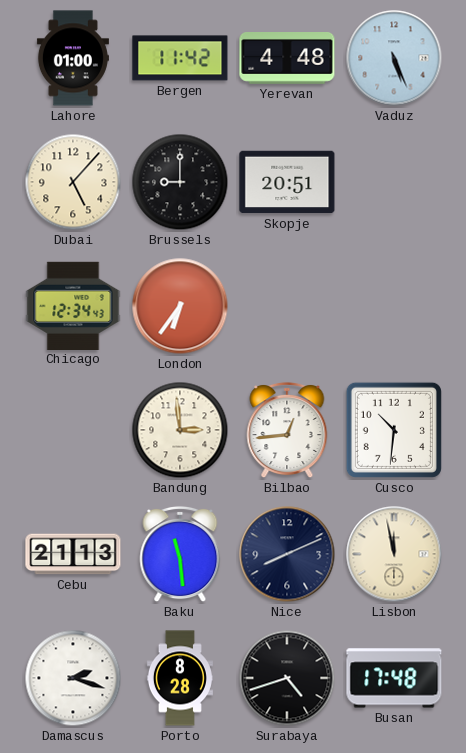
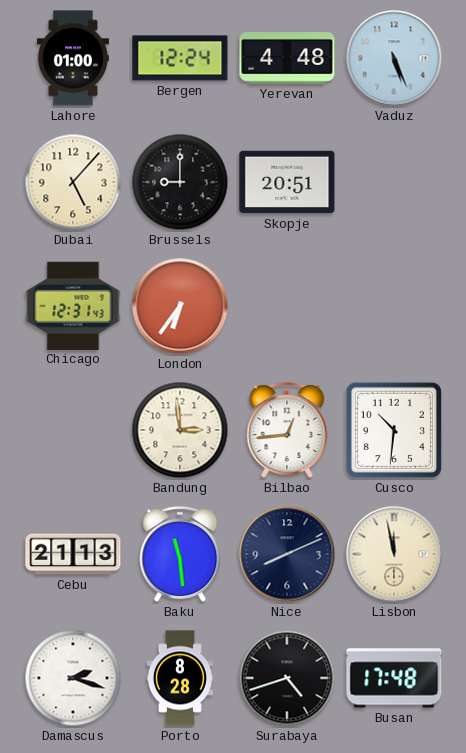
Bergen: 11:42 -> 12:24 (180, 58)
Chicago: 12:34 -> 12:31 (73, 305)
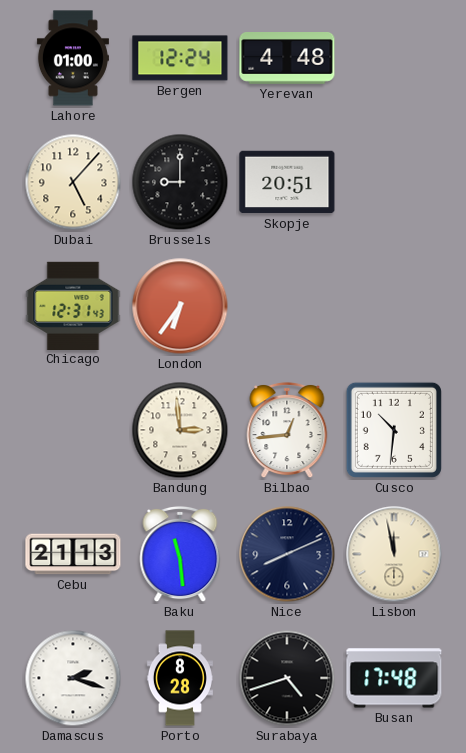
Vaduz: 5:26 -> none (394, 58)
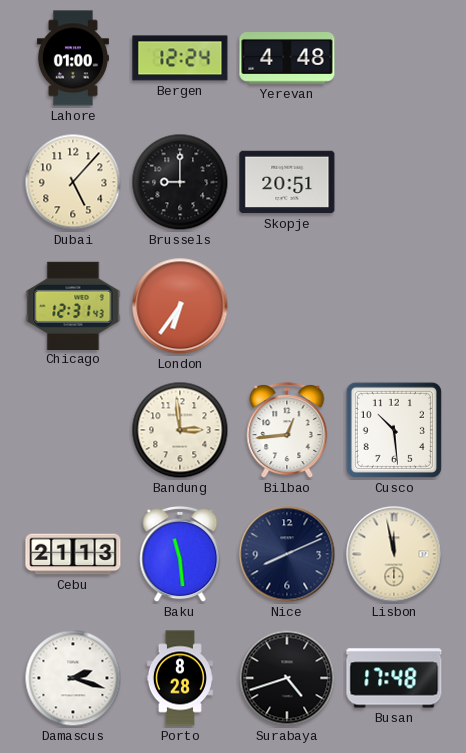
Cusco: 10:31 -> 10:29 (394, 430)
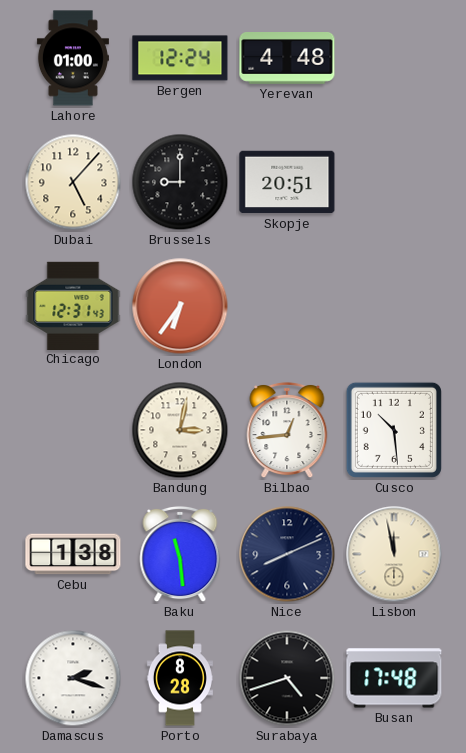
Bandung: 2:59 -> 3:02 (180, 430)
Cebu: 21:13 -> 1:38 (73, 554)
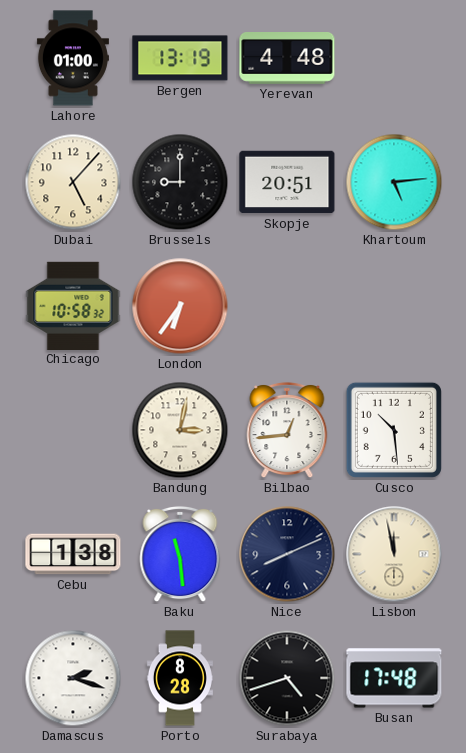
Bergen: 12:24 -> 13:19 (180, 58)
Khartoum: none -> 5:14 (394, 182)
Chicago: 12:31 -> 10:58 (73, 305)
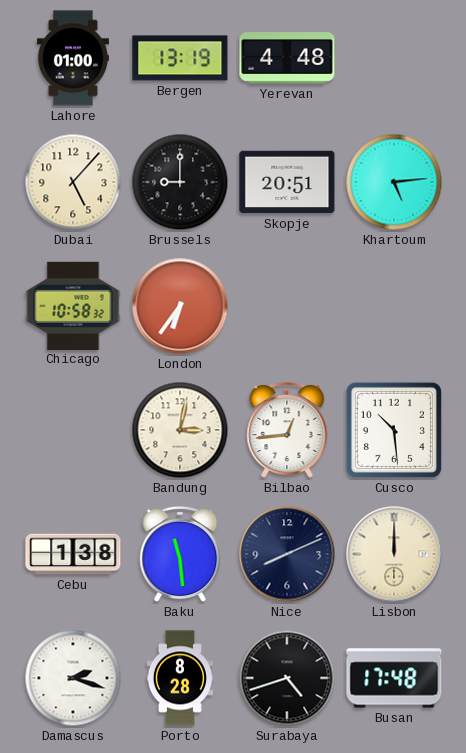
Lisbon: 11:58 -> 12:00 (394, 554)
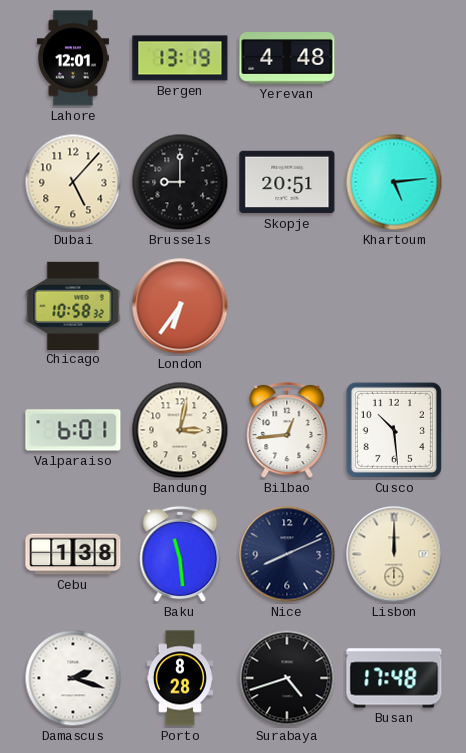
Lahore: 01:00 -> 12:01 (73, 58)
Valparaiso: none -> 6:01 (73, 430)
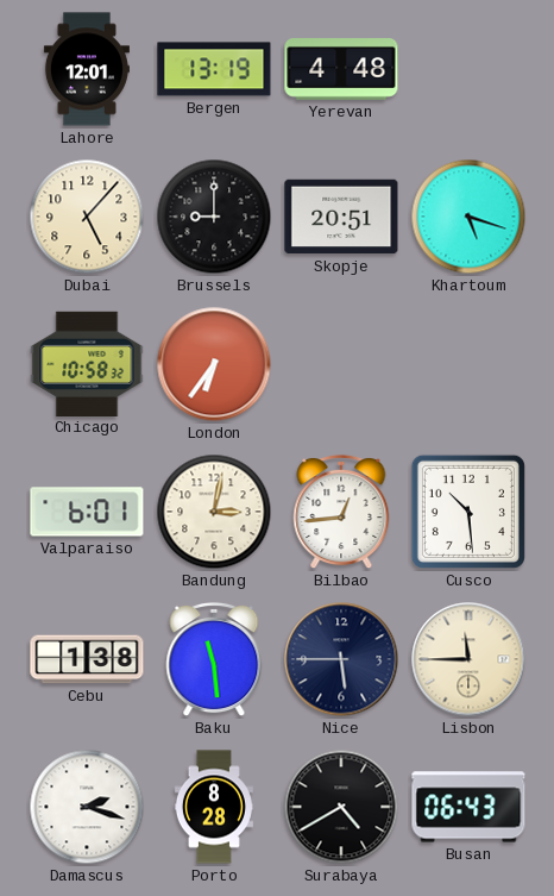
Khartoum: 5:14 -> 5:18 (468, 217)
Nice: 8:11 -> 5:45 (341, 659)
Lisbon: 12:00 -> 11:45 (468, 659)
Surabaya: 4:42 -> 4:40 (341, 807)
Busan: 17:48 -> 06:43 (468, 807)
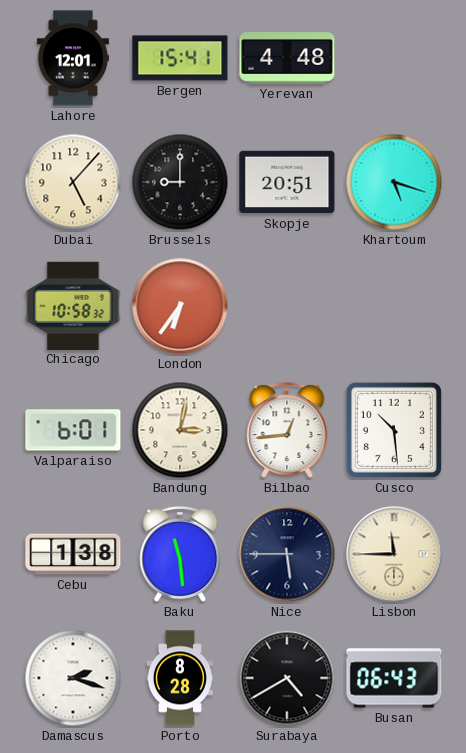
Bergen: 13:19 -> 15:41 (180, 58)
